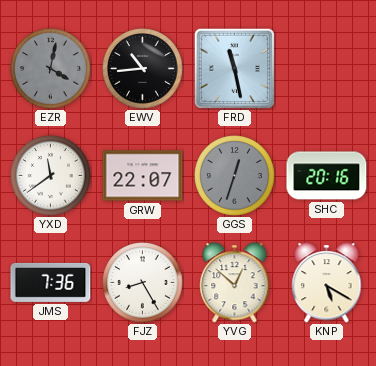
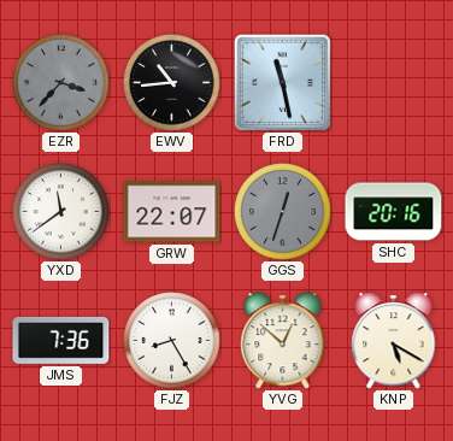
EZR: 4:02 -> 3:37 (61, 83)
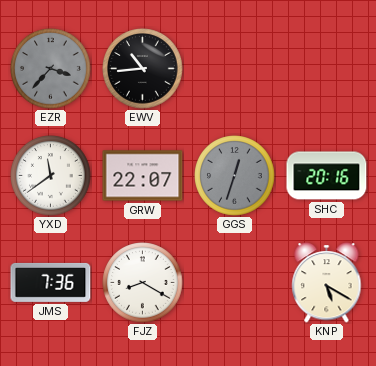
FRD: 11:28 -> none (282, 82)
FJZ: 8:25 -> 8:20 (143, 283)
YVG: 12:52 -> none (283, 341)
